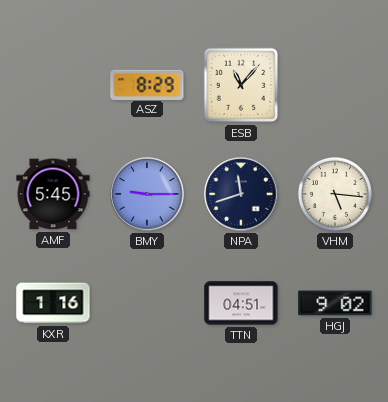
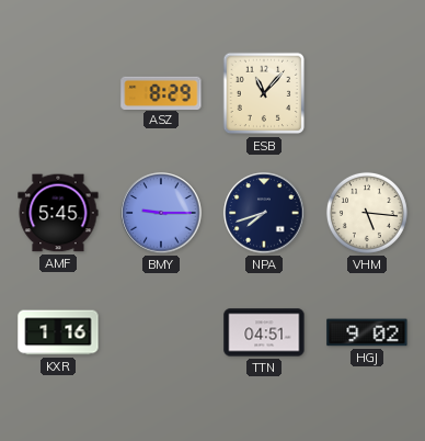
NPA: 11:42 -> 7:42 (264, 213)
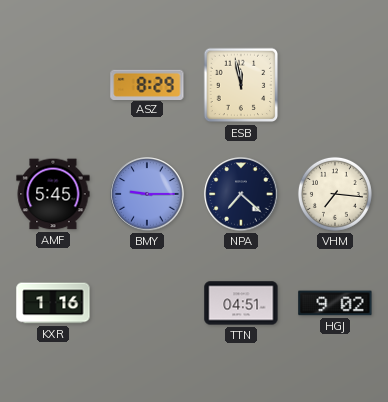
ESB: 11:07 -> 11:58 (241, 85)
NPA: 7:42 -> 7:22 (241, 194)
VHM: 5:16 -> 7:16 (335, 194)
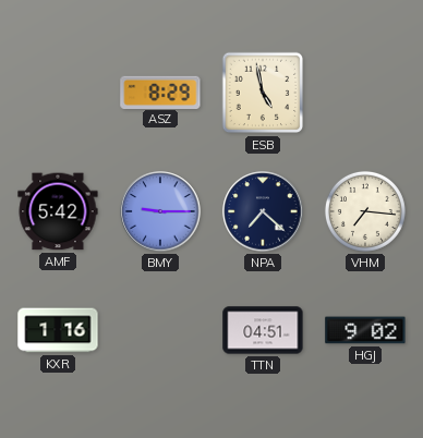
ESB: 11:58 -> 4:58 (263, 93)
AMF: 5:45 -> 5:42 (58, 211)
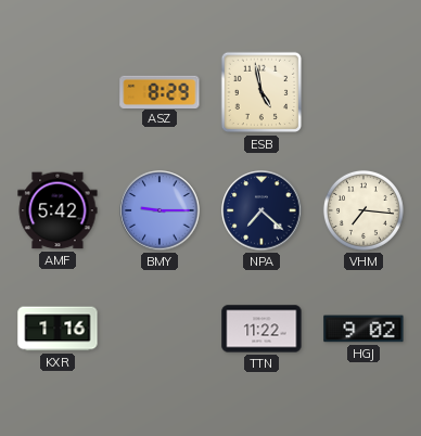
TTN: 04:51 -> 11:22 (261, 329)
